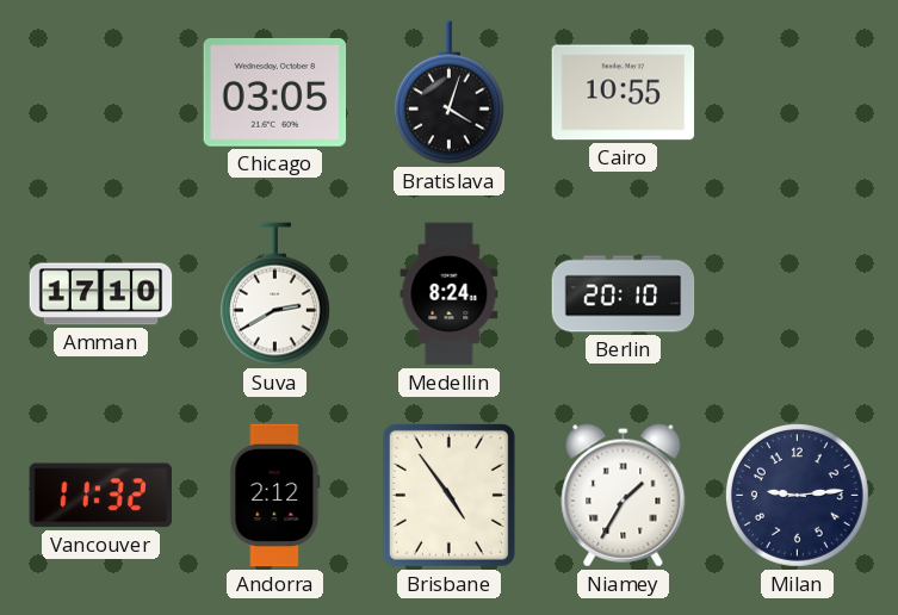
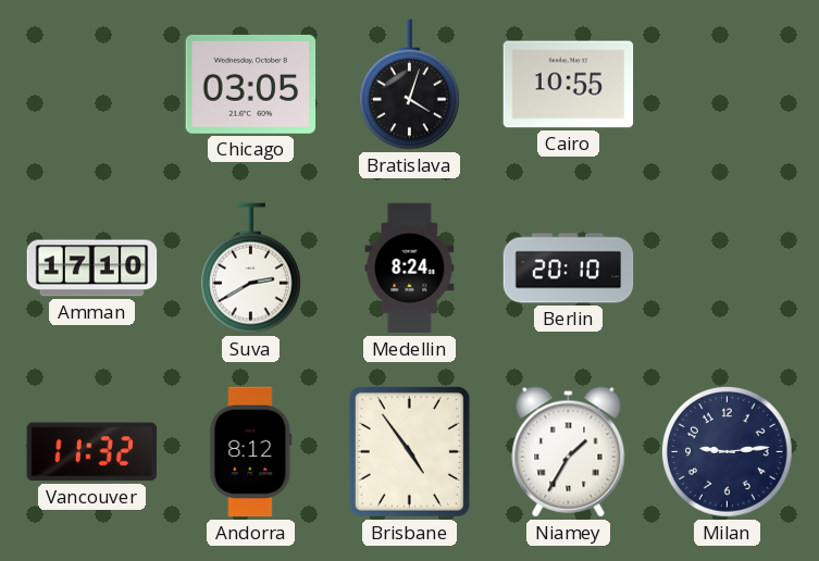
Andorra: 2:12 -> 8:12 (251, 452)
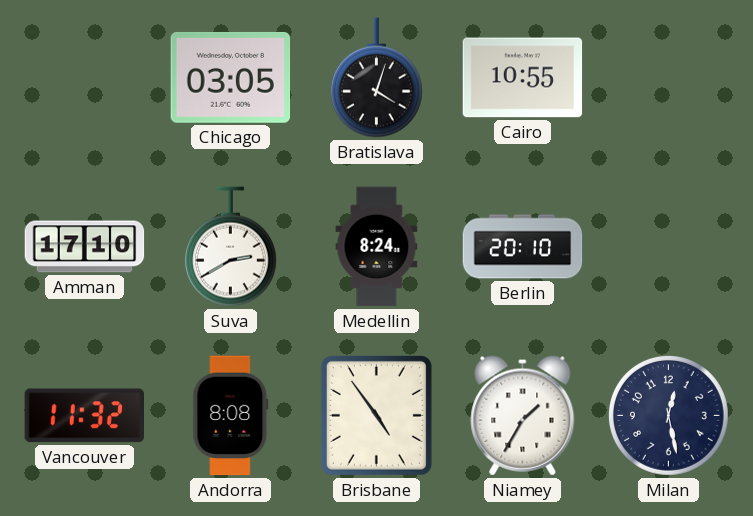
Andorra: 8:12 -> 8:08 (231, 416)
Milan: 9:14 -> 12:28 (668, 415)
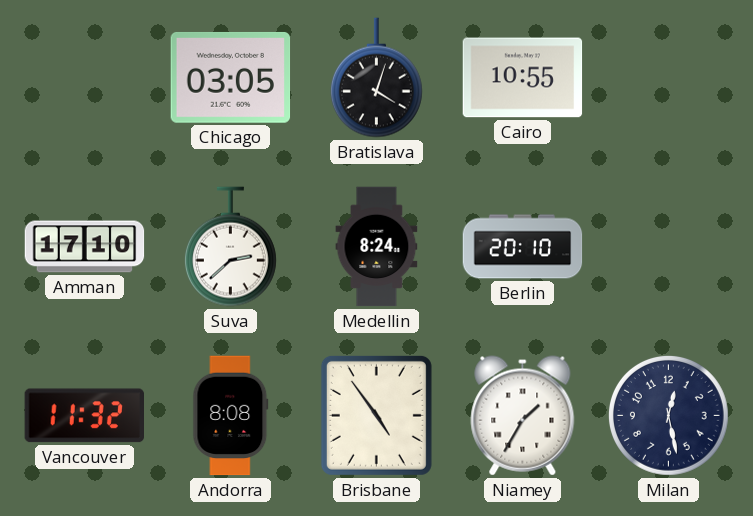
Suva: 2:40 -> 2:38 (230, 247)
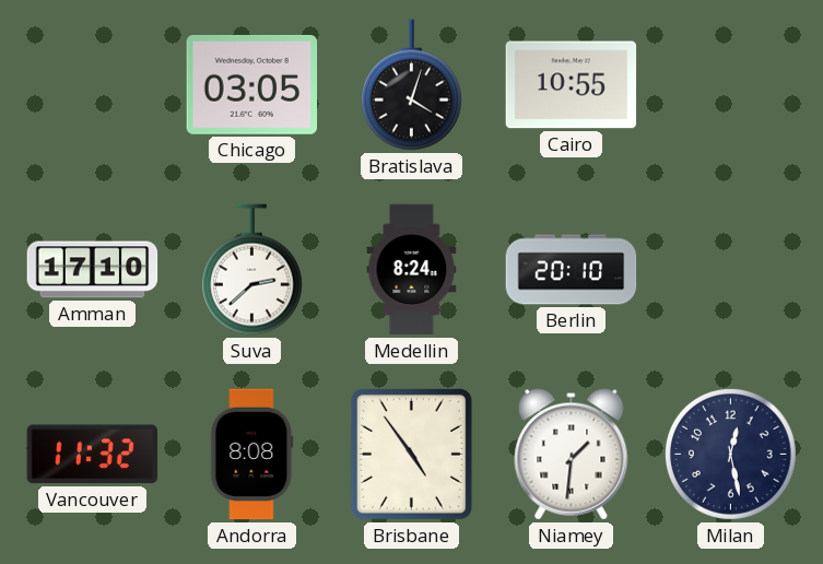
Niamey: 1:35 -> 1:31 (572, 455)
